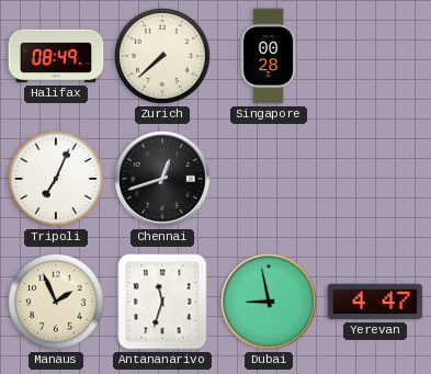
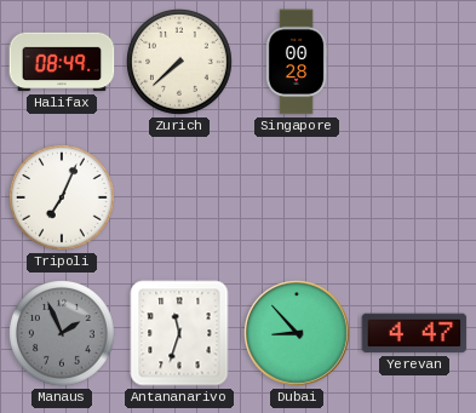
Chennai: 12:42 -> none (163, 180)
Manaus dial: cream -> grey (63, 334)
Dubai: 8:58 -> 8:53 (298, 334)
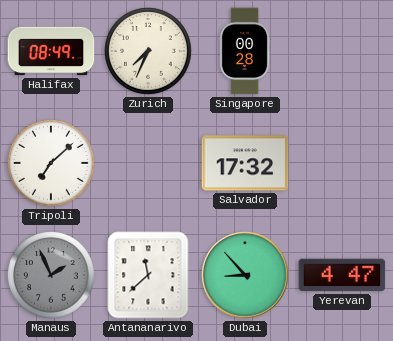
Zurich: 7:38 -> 7:34 (149, 52)
Tripoli: 7:04 -> 7:08 (52, 164)
Salvador: none -> 17:32 (245, 163)
Antananarivo: 11:33 -> 11:38 (148, 275)
